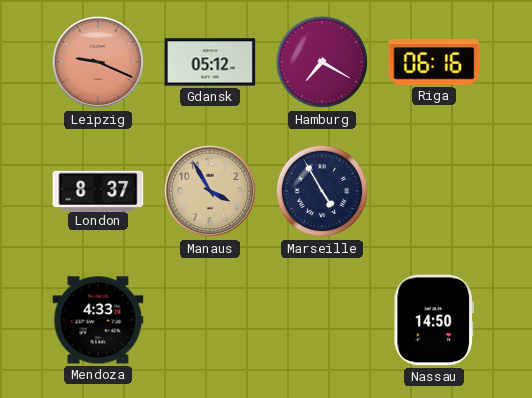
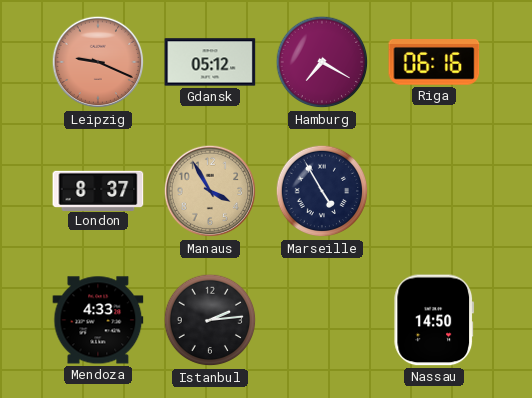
Istanbul: none -> 2:14 (210, 320)
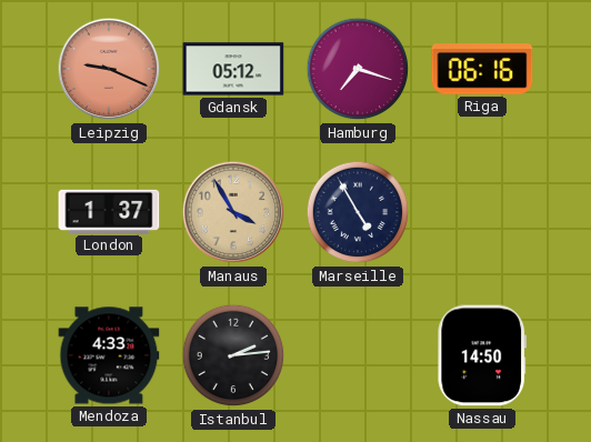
Hamburg: 7:20 -> 7:18 (358, 69)
London: 8:37 -> 1:37 (109, 211)
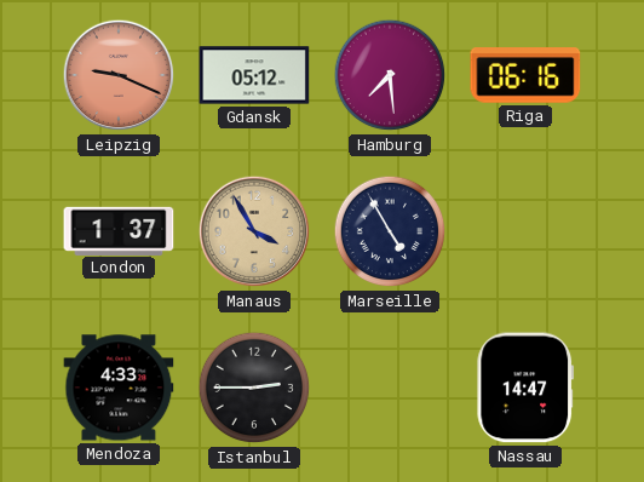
Hamburg: 7:18 -> 7:29 (390, 75)
Istanbul: 2:14 -> 2:45 (254, 388)
Nassau: 14:50 -> 14:47 (525, 388)
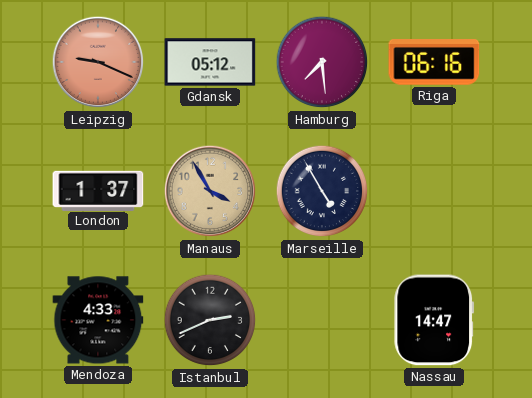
Istanbul: 2:45 -> 2:41 (210, 320)
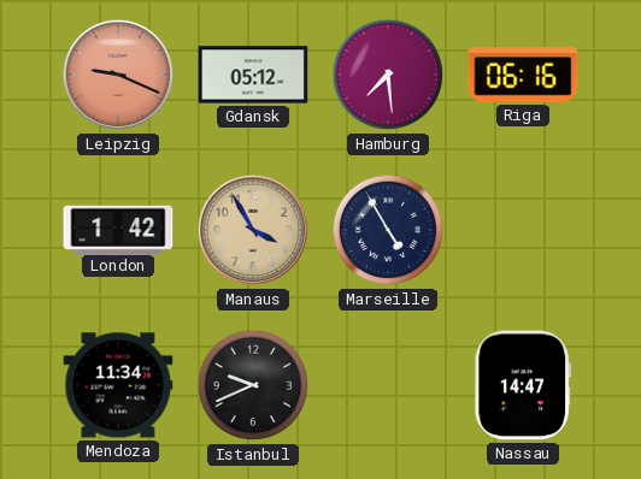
London: 1:37 -> 1:42 (118, 229)
Mendoza: 4:33 -> 11:34 (118, 385)
Istanbul: 2:41 -> 9:41 (253, 385)
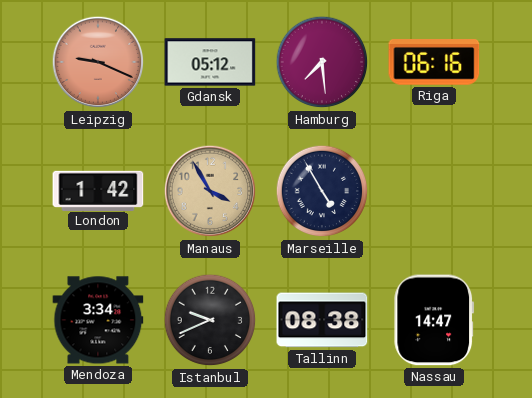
Mendoza: 11:34 -> 3:34 (98, 320)
Tallinn: none -> 08:38 (322, 320)
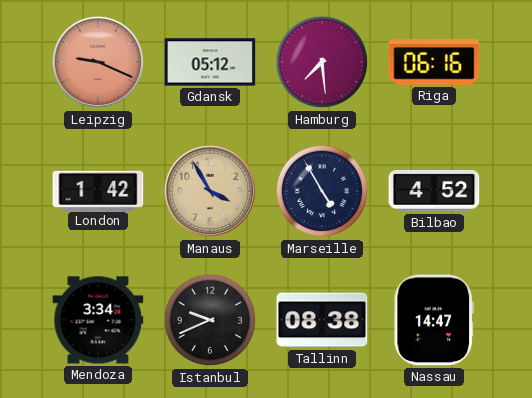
Bilbao: none -> 4:52 (434, 192)
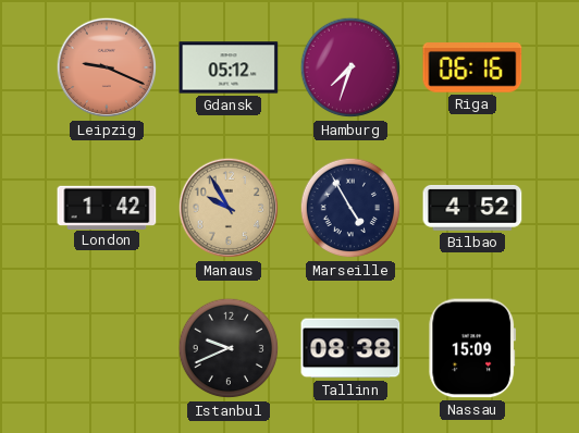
Hamburg: 7:29 -> 7:33 (350, 67)
Manaus: 3:55 -> 9:55 (229, 208)
Mendoza: 3:34 -> none (98, 320)
Nassau: 14:47 -> 15:09 (472, 348)
